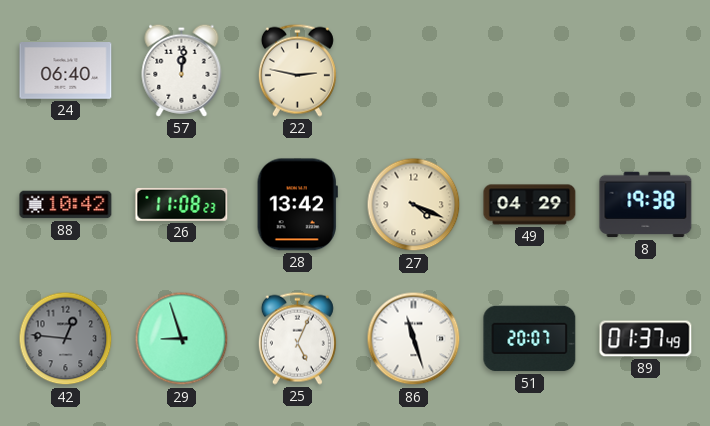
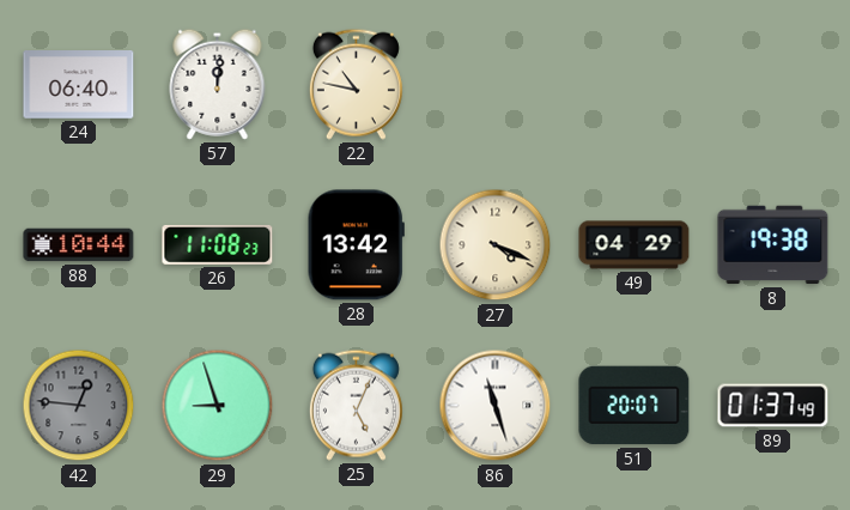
22: 2:47 -> 10:47 (356, 84)
88: 10:42 -> 10:44 (79, 245)
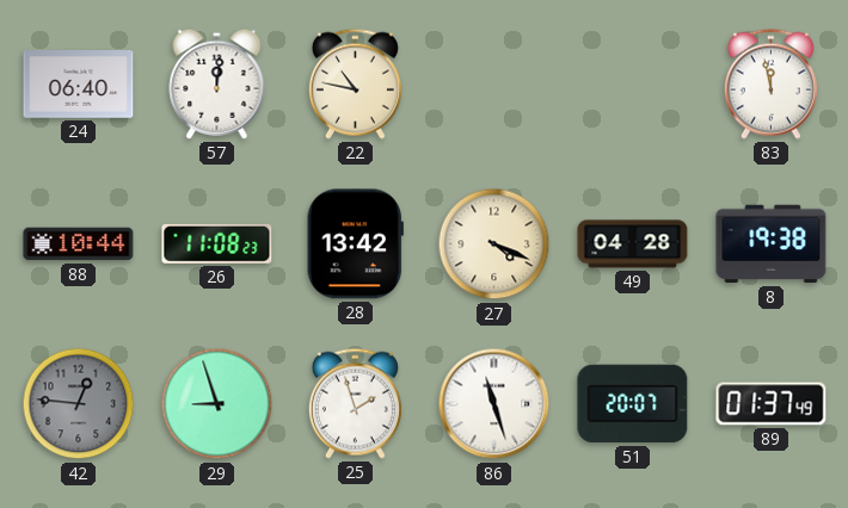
83: none -> 11:58 (770, 83)
49: 04:29 -> 04:28 (633, 244)
25: 5:04 -> 1:57 (355, 403)
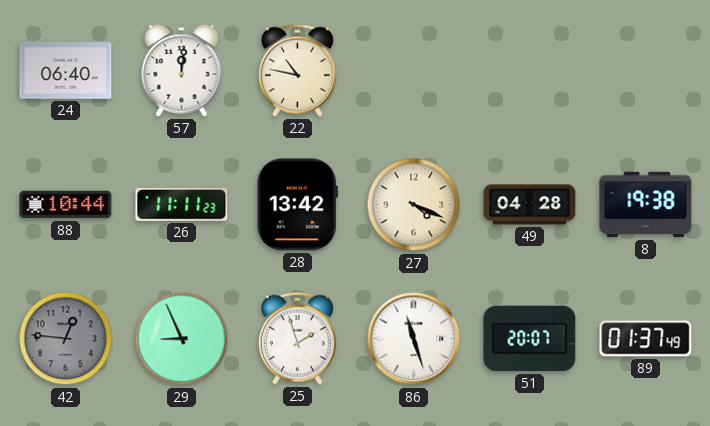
83: 11:58 -> none (770, 83)
26: 11:08 -> 11:11 (182, 204)
29: 8:57 -> 8:56 (182, 339)
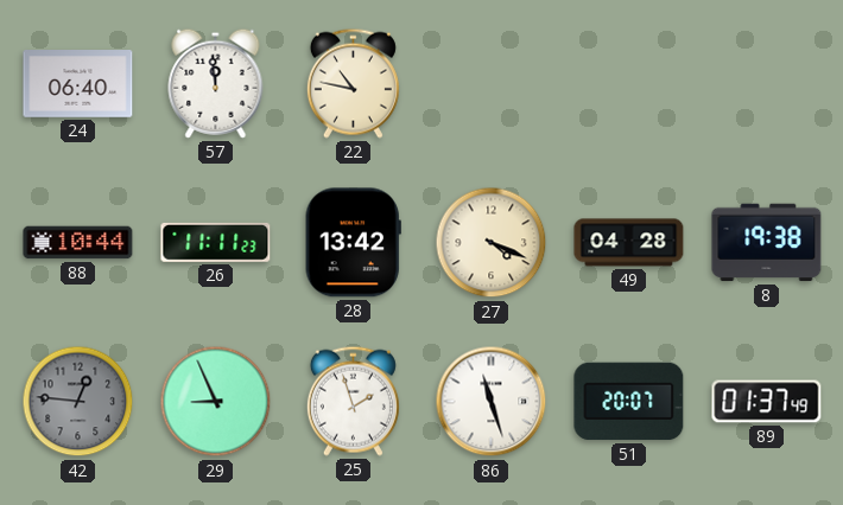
57: 12:01 -> 11:59 (216, 83)
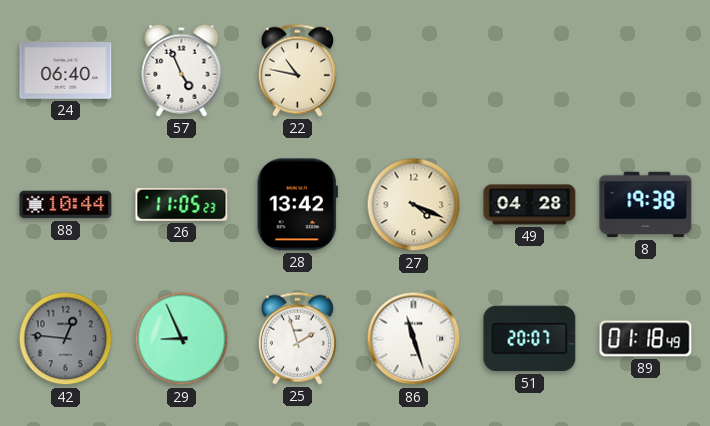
57: 11:59 -> 4:56 (182, 70)
26: 11:11 -> 11:05 (182, 204)
89: 01:37 -> 01:18 (646, 339)
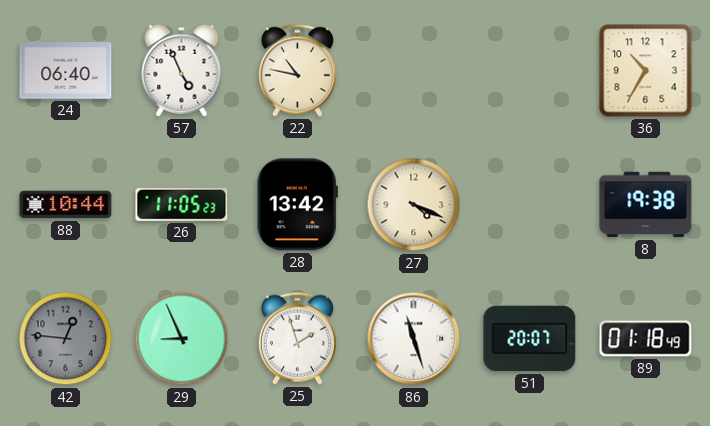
36: none -> 10:35 (646, 71)
49: 04:28 -> none (530, 205)
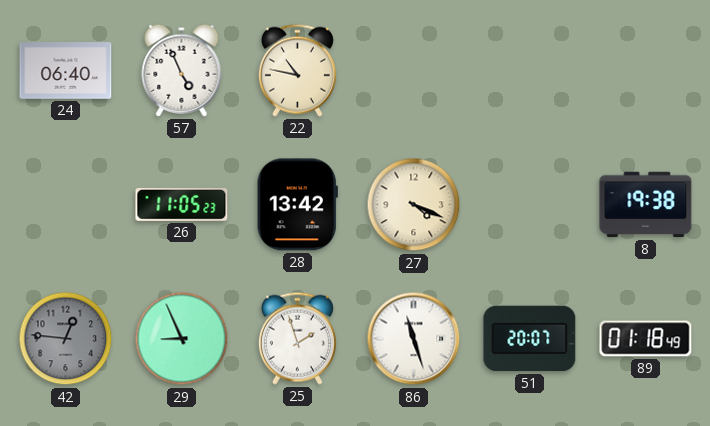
36: 10:35 -> none (646, 71)
88: 10:44 -> none (66, 205)
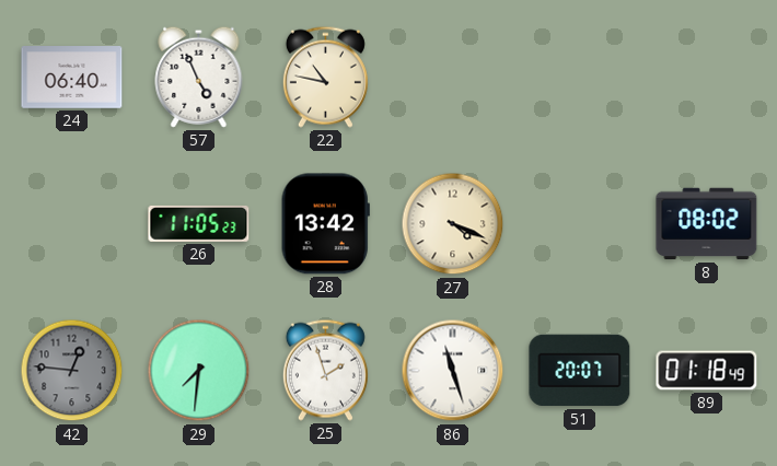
8: 19:38 -> 08:02 (707, 224)
29: 8:56 -> 7:31 (199, 371)
